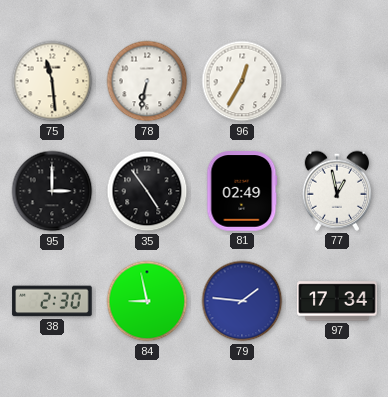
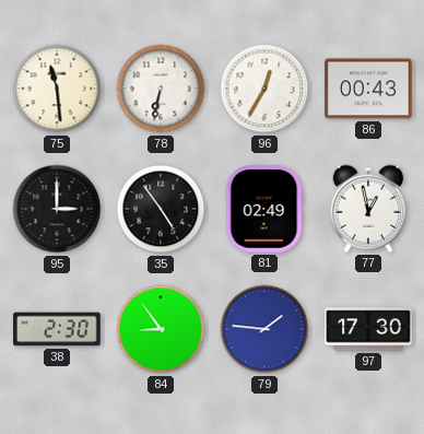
86: none -> 00:43 (368, 89)
84: 8:58 -> 8:54 (161, 329)
97: 17:34 -> 17:30 (368, 329)
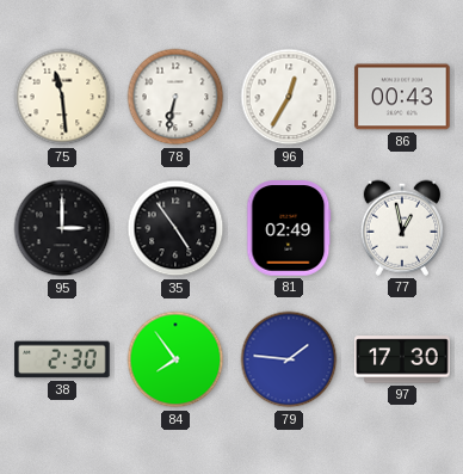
84: 8:54 -> 7:54 (175, 359)
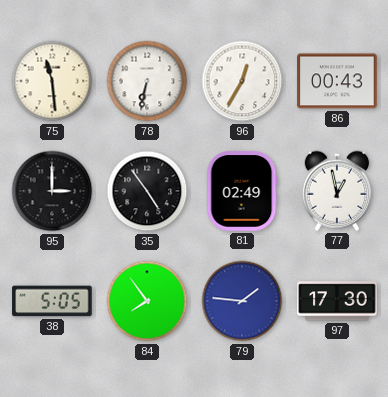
38: 2:30 -> 5:05 (52, 301)
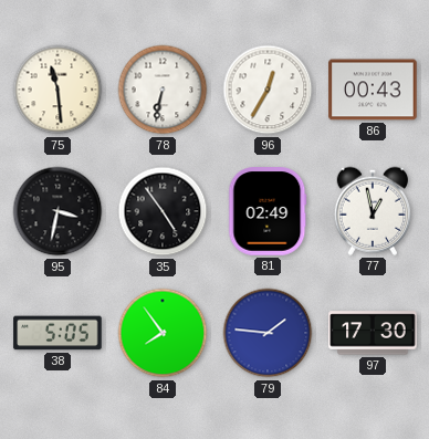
95: 3:00 -> 3:32 (57, 211)
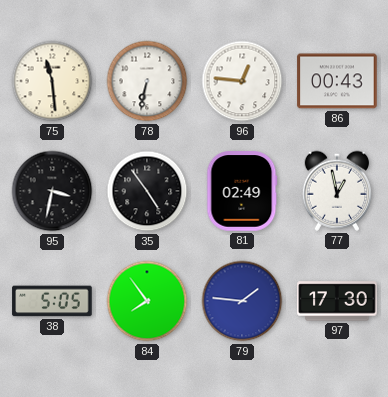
96: 12:35 -> 12:46 (242, 81)
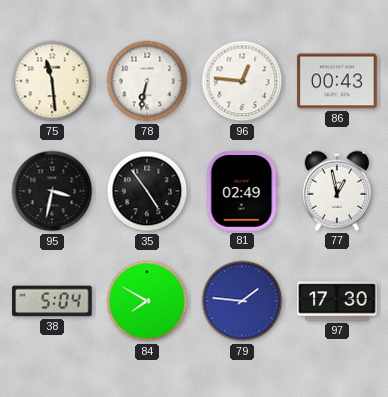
38: 5:05 -> 5:04 (52, 301)
84: 7:54 -> 7:50 (147, 301)
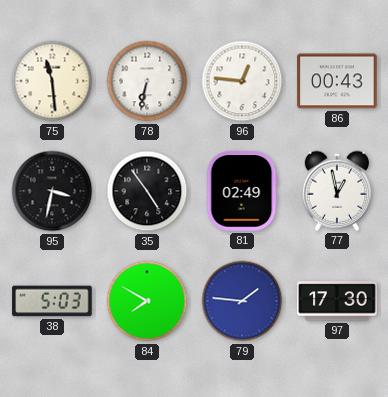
38: 5:04 -> 5:03 (52, 301)
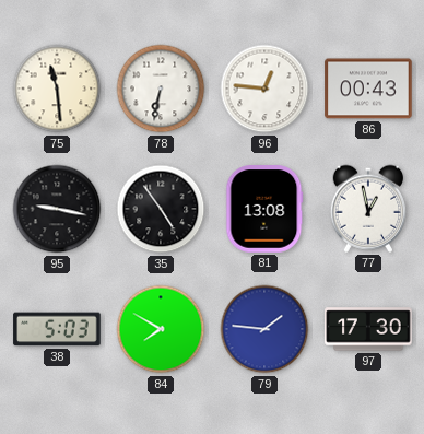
95: 3:32 -> 9:17 (57, 209)
81: 02:49 -> 13:08 (264, 209)
